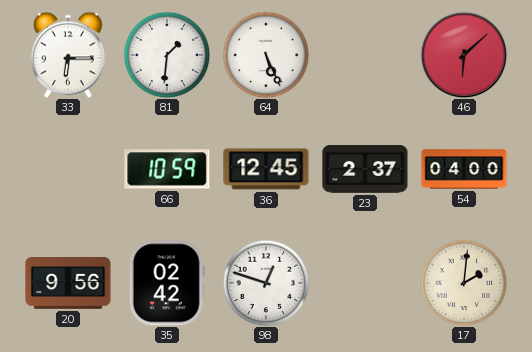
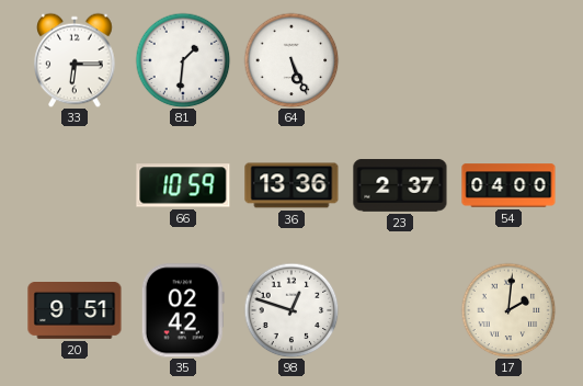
46: 6:08 -> none (464, 55)
36: 12:45 -> 13:36 (291, 185)
20: 9:56 -> 9:51 (75, 311)
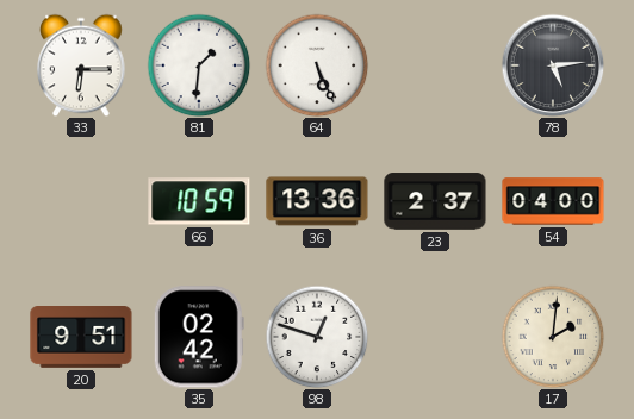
78: none -> 5:14 (553, 65)
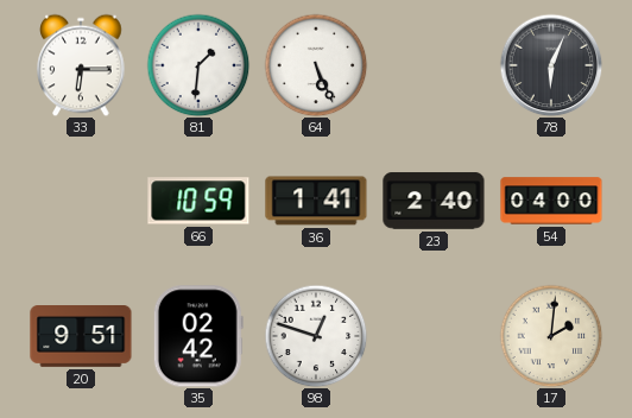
78: 5:14 -> 6:04 (551, 65)
36: 13:36 -> 1:41 (316, 201)
23: 2:37 -> 2:40 (434, 201)
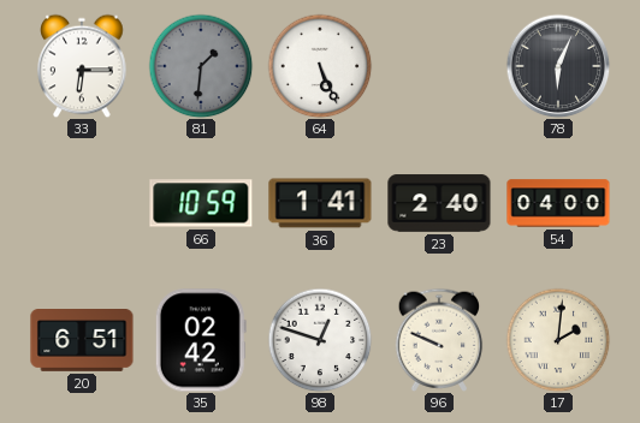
81 dial: white -> grey (201, 66)
20: 9:51 -> 6:51 (82, 341)
96: none -> 9:49 (439, 340)
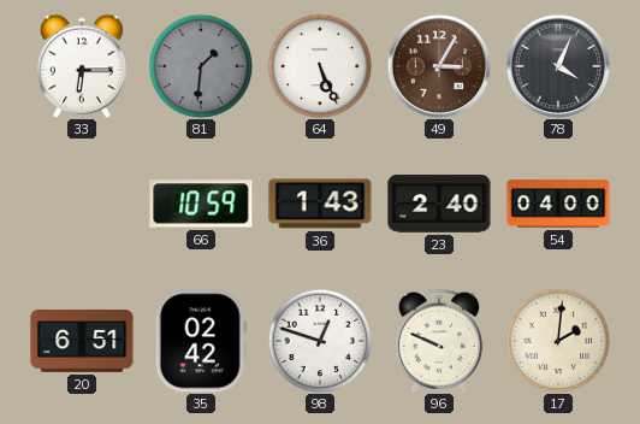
49: none -> 3:05 (439, 66)
78: 6:04 -> 4:04 (558, 66)
36: 1:41 -> 1:43 (320, 204)
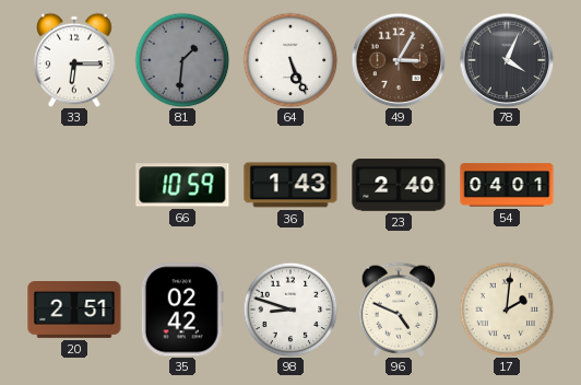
54: 04:00 -> 04:01 (507, 185)
20: 6:51 -> 2:51 (74, 311)
98: 12:48 -> 8:48 (290, 310)
96: 9:49 -> 4:49 (399, 310)
